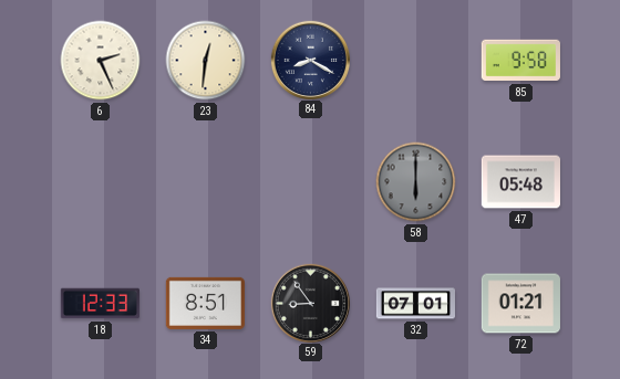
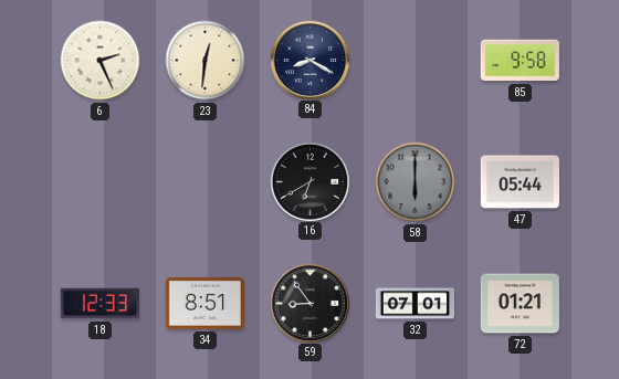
16: none -> 6:40 (309, 181)
47: 05:48 -> 05:44 (520, 182)
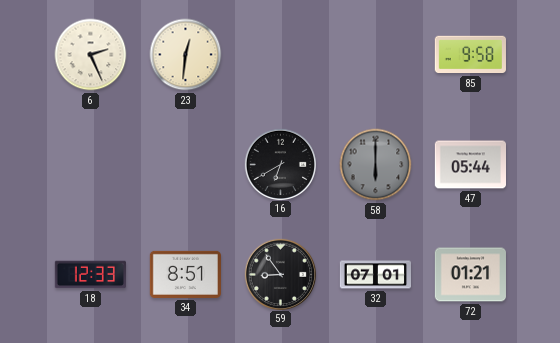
84: 8:20 -> none (309, 60)
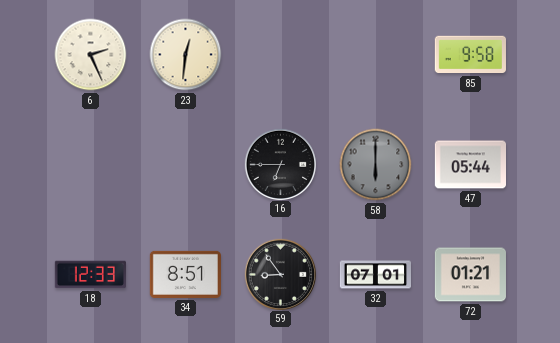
16: 6:40 -> 6:45 (280, 164)
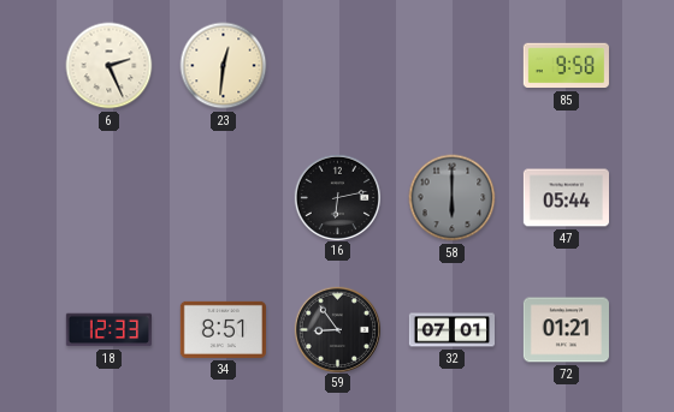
16: 6:45 -> 6:13 (337, 197)
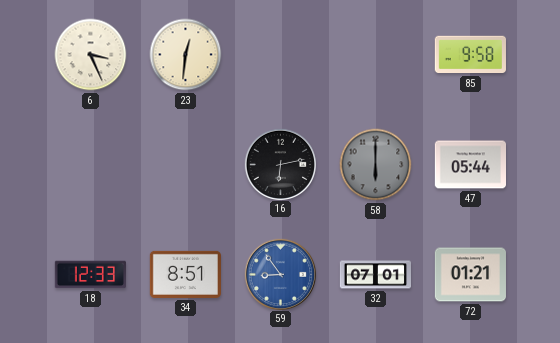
6: 2:26 -> 3:26 (91, 55)
59 dial: black -> blue (280, 274)
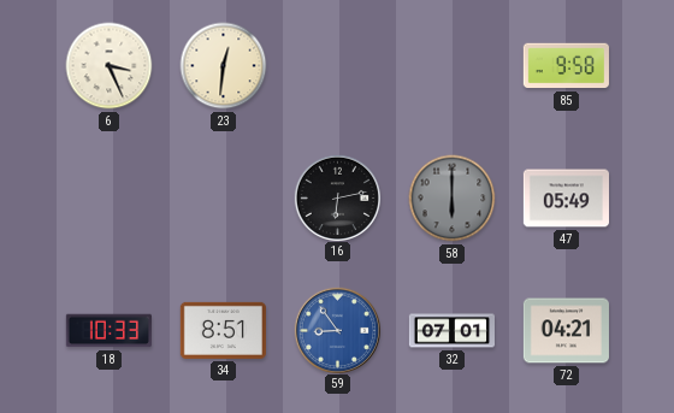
47: 05:44 -> 05:49 (566, 199)
18: 12:33 -> 10:33 (108, 331)
72: 01:21 -> 04:21 (566, 331)
